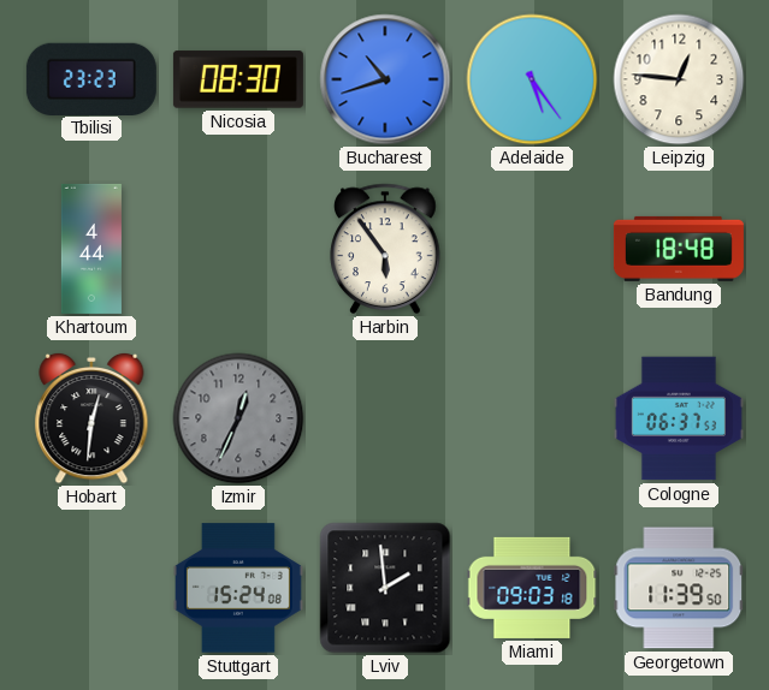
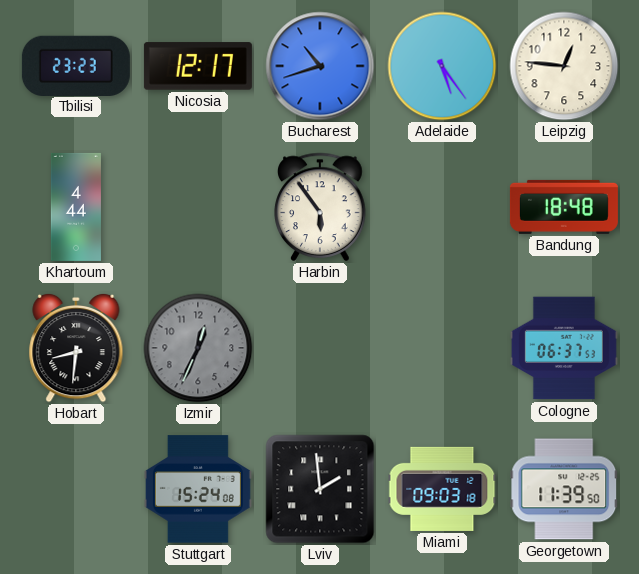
Nicosia: 08:30 -> 12:17 (198, 66)
Hobart: 12:31 -> 8:31 (76, 348)
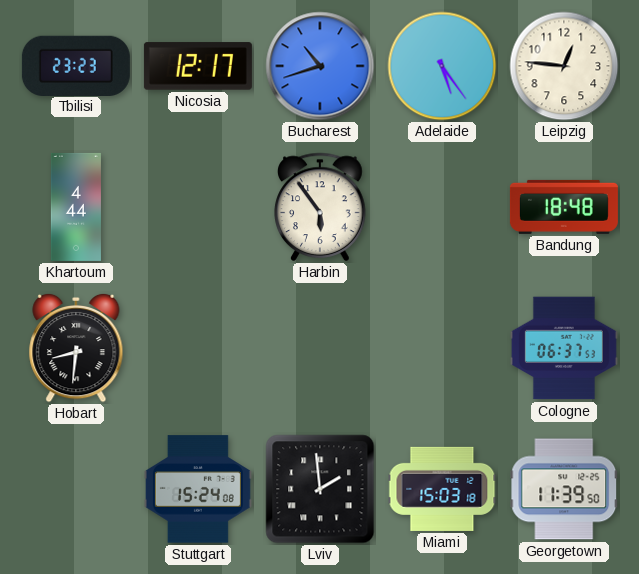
Izmir: 12:34 -> none (198, 348)
Miami: 09:03 -> 15:03 (442, 489)
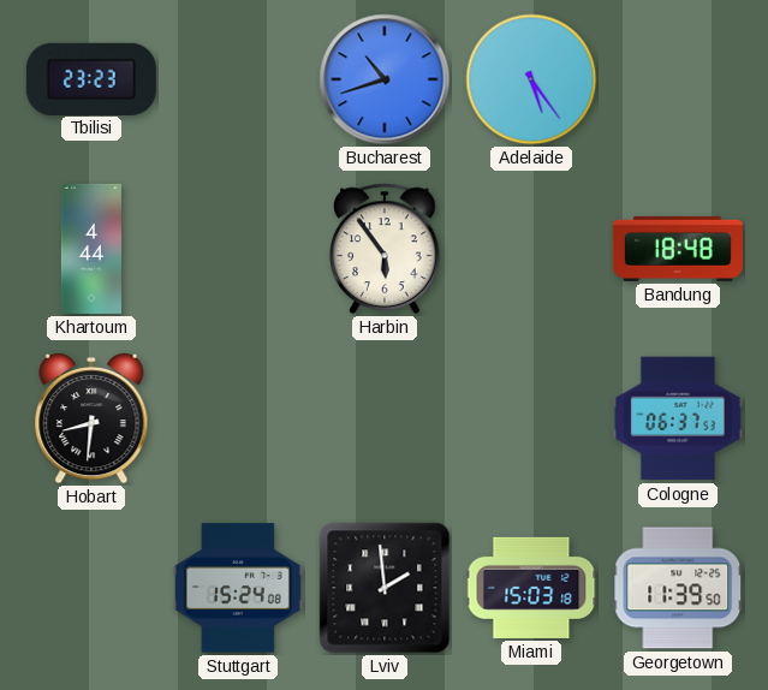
Nicosia: 12:17 -> none (198, 66)
Leipzig: 12:46 -> none (564, 66)
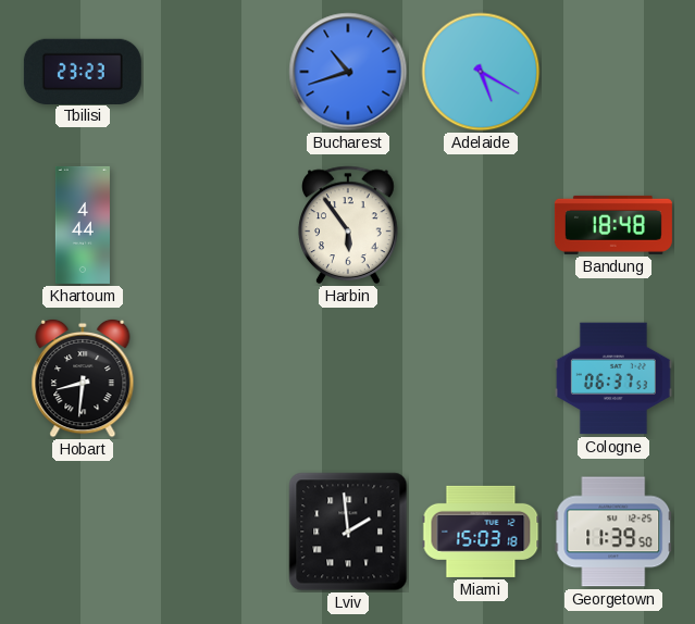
Adelaide: 5:24 -> 5:20 (481, 72)
Stuttgart: 15:24 -> none (238, 588)
